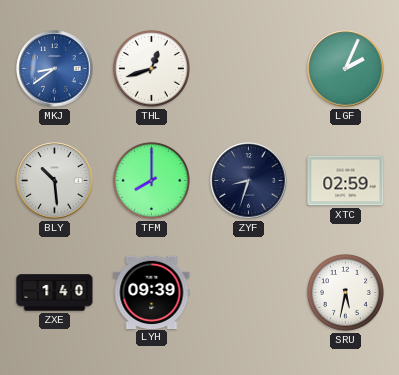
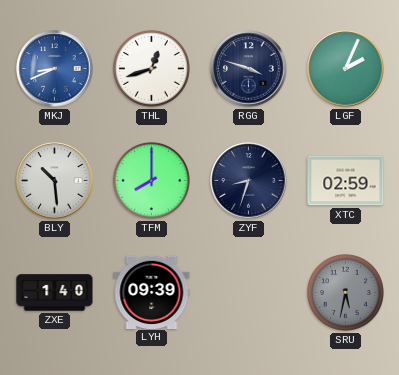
MKJ: 8:39 -> 8:41 (55, 69)
RGG: none -> 3:48 (249, 69)
SRU dial: white -> grey (345, 292)
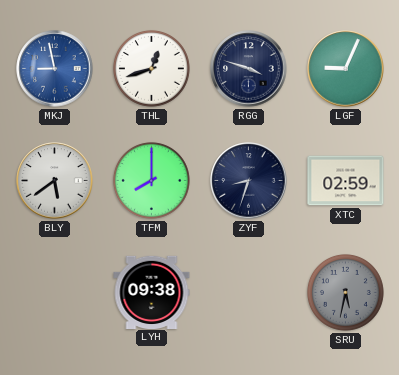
MKJ: 8:41 -> 8:58 (55, 69)
LGF: 2:04 -> 9:04 (346, 69)
BLY: 10:29 -> 5:39 (55, 181)
ZXE: 1:40 -> none (55, 293)
LYH: 09:39 -> 09:38 (152, 292)
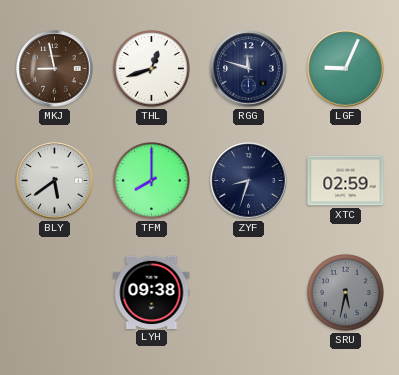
MKJ dial: blue -> brown (55, 69)
RGG: 3:48 -> 11:48 (249, 69)
